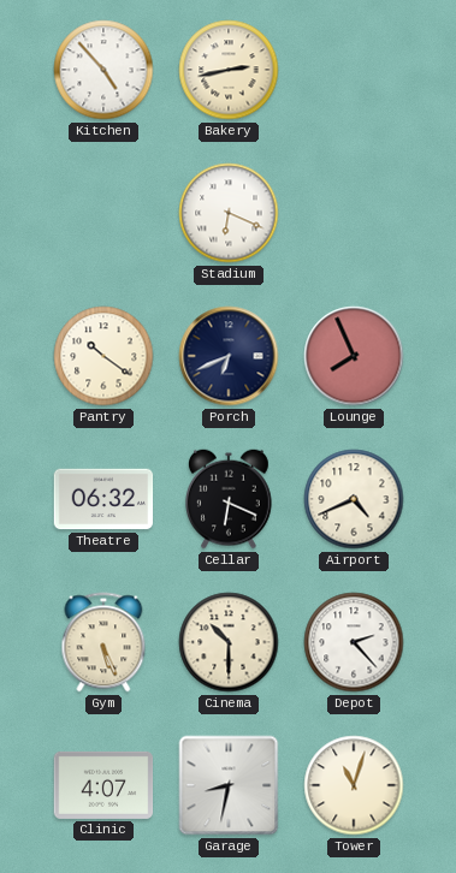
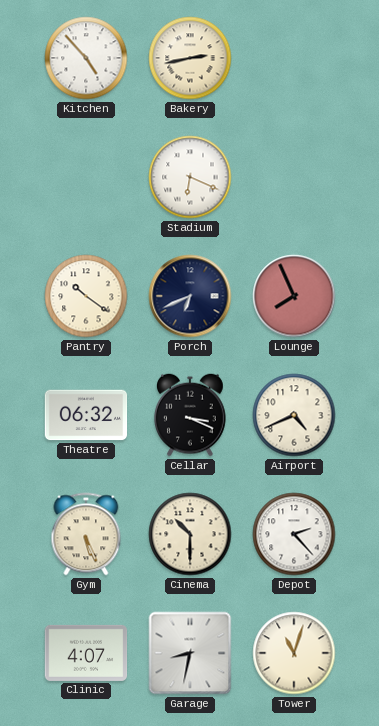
Cellar: 6:19 -> 3:19 (191, 415)
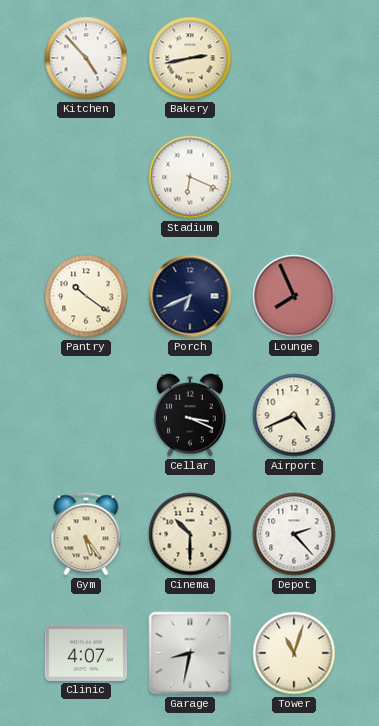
Theatre: 06:32 -> none (86, 415)
Gym: 5:26 -> 5:24 (86, 534)
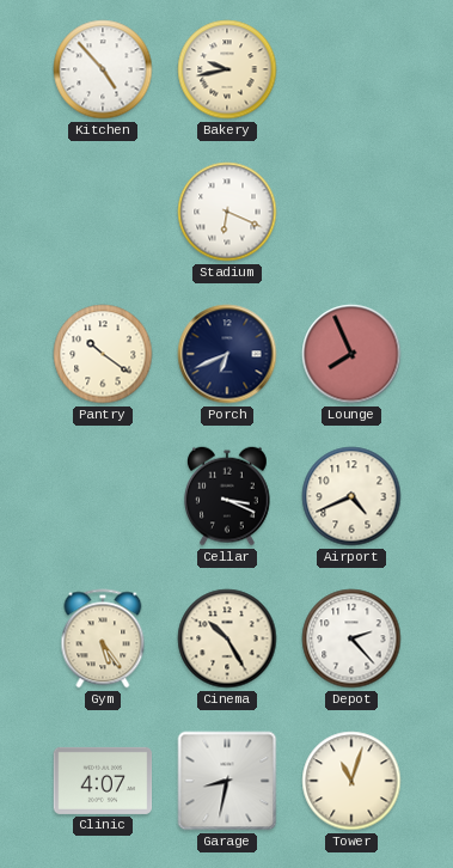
Bakery: 2:43 -> 9:43 (227, 69)
Cinema: 10:30 -> 10:25 (227, 638)
